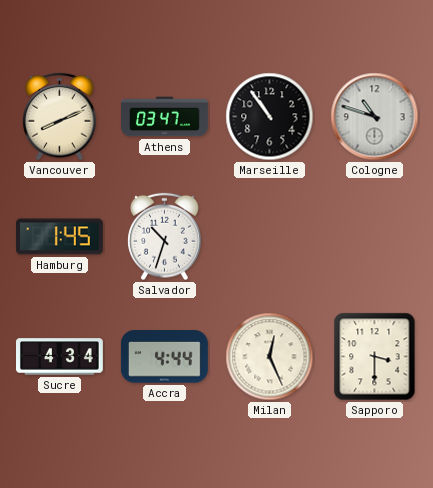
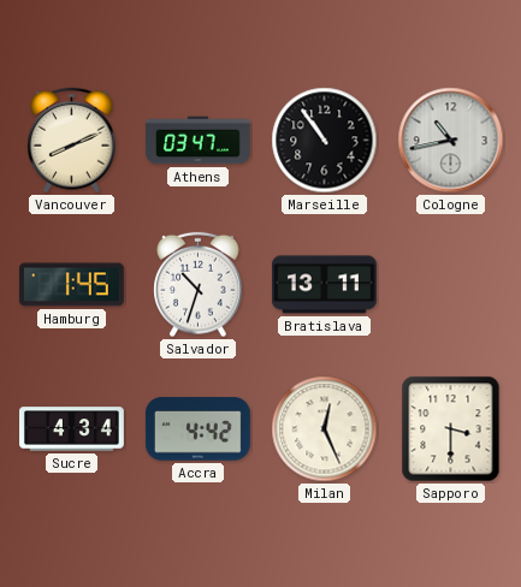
Cologne: 10:48 -> 10:43 (451, 141)
Bratislava: none -> 13:11 (325, 285)
Accra: 4:44 -> 4:42 (197, 429)
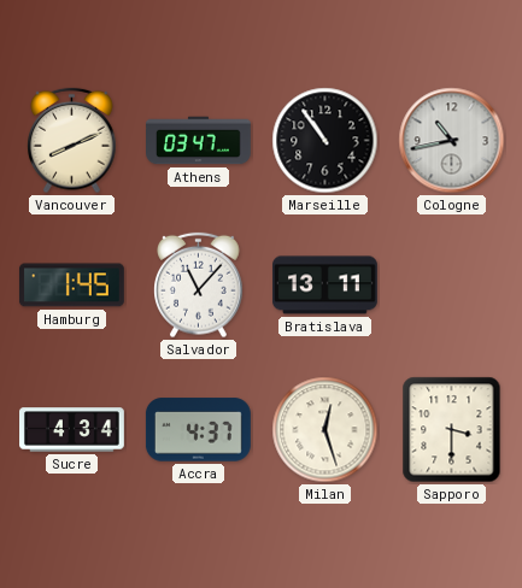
Salvador: 10:33 -> 11:07 (199, 286)
Accra: 4:42 -> 4:37 (198, 430)
Milan: 12:26 -> 12:27 (325, 430)
